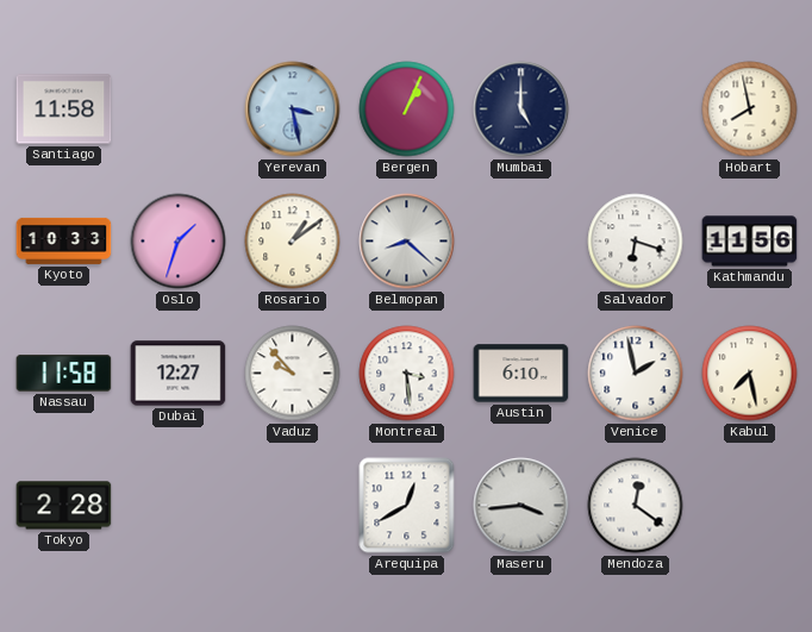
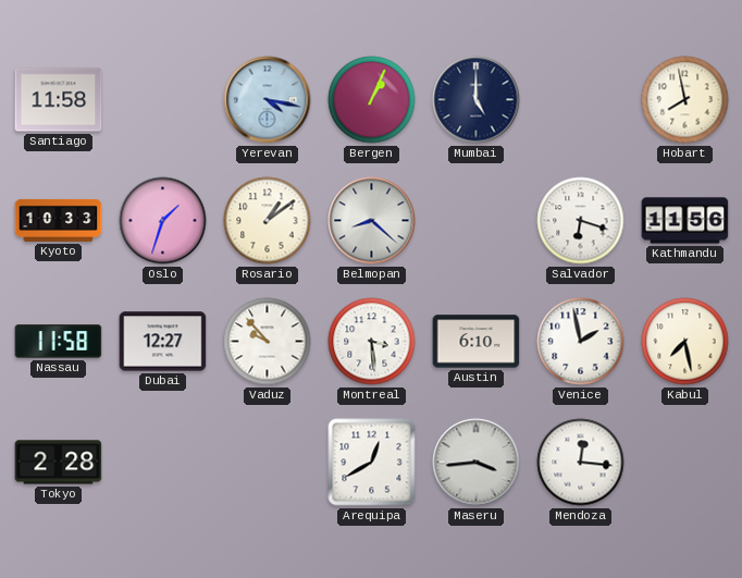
Yerevan: 3:28 -> 4:17 (268, 100)
Mendoza: 12:21 -> 12:16 (581, 463)
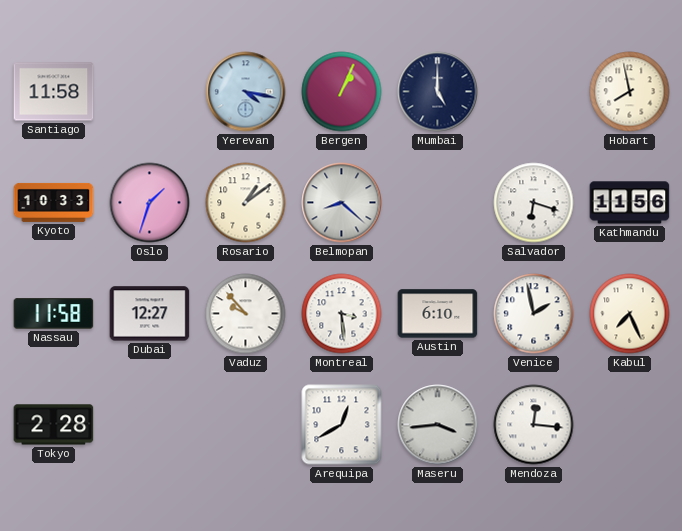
Kabul: 7:28 -> 7:26 (630, 314)
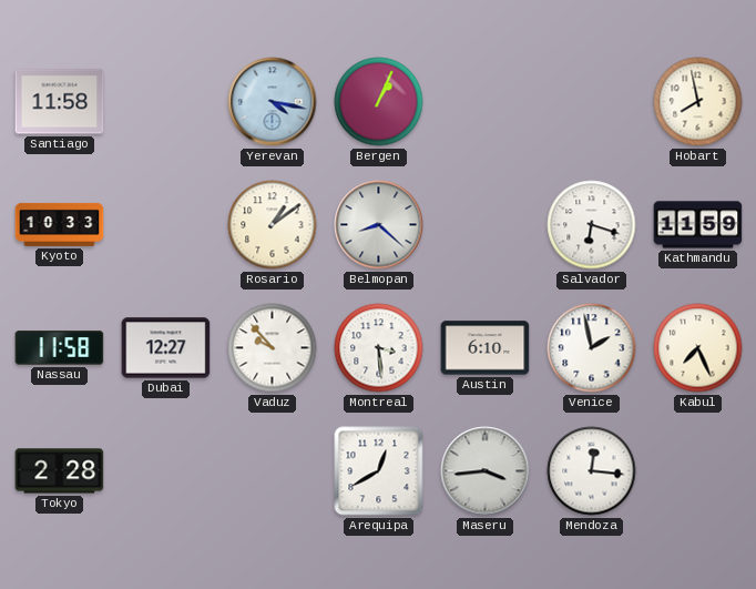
Mumbai: 5:00 -> none (438, 92)
Oslo: 1:33 -> none (150, 203)
Kathmandu: 11:56 -> 11:59 (698, 225)
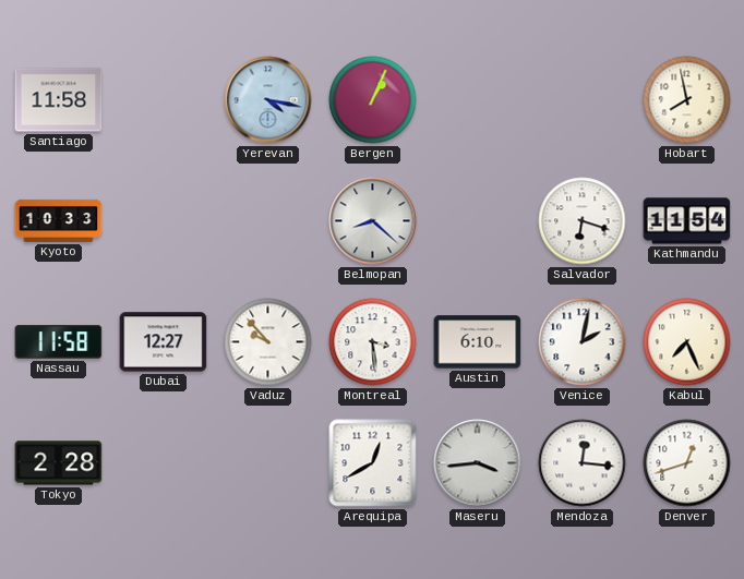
Rosario: 1:09 -> none (273, 225)
Kathmandu: 11:59 -> 11:54 (687, 221)
Venice: 1:58 -> 2:02 (583, 342)
Denver: none -> 12:42 (687, 463)
